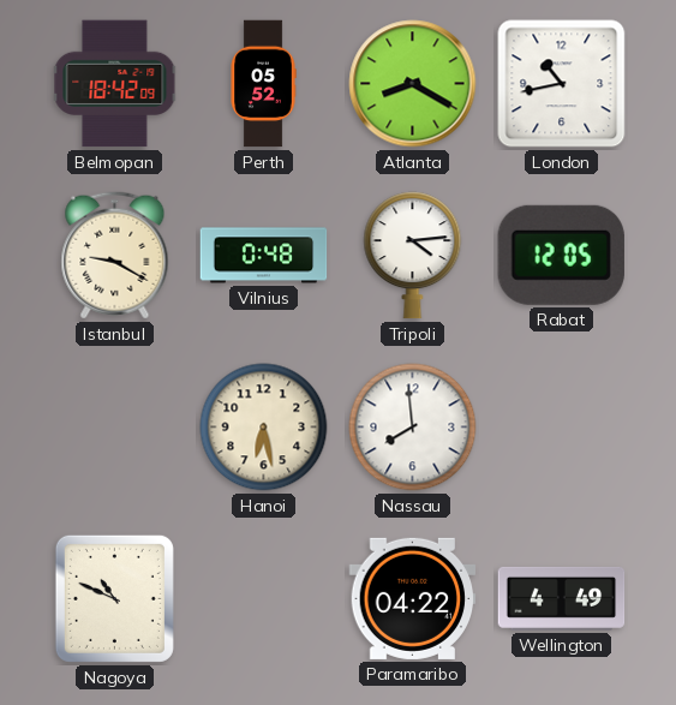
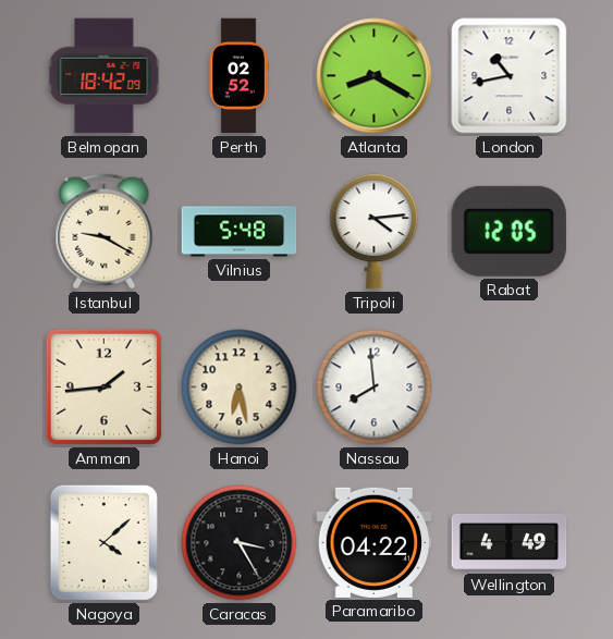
Perth: 05:52 -> 02:52 (238, 76)
Vilnius: 0:48 -> 5:48 (240, 232)
Amman: none -> 1:44 (103, 386)
Nagoya: 10:49 -> 4:08 (103, 542)
Caracas: none -> 3:25 (240, 543)
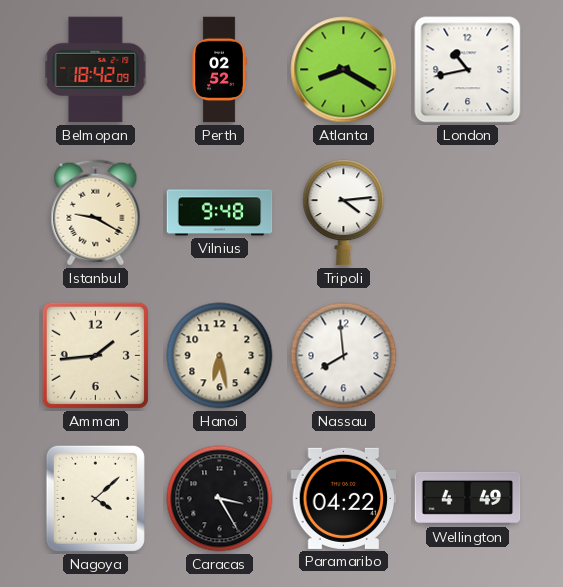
Vilnius: 5:48 -> 9:48 (220, 213)
Rabat: 12:05 -> none (508, 231)
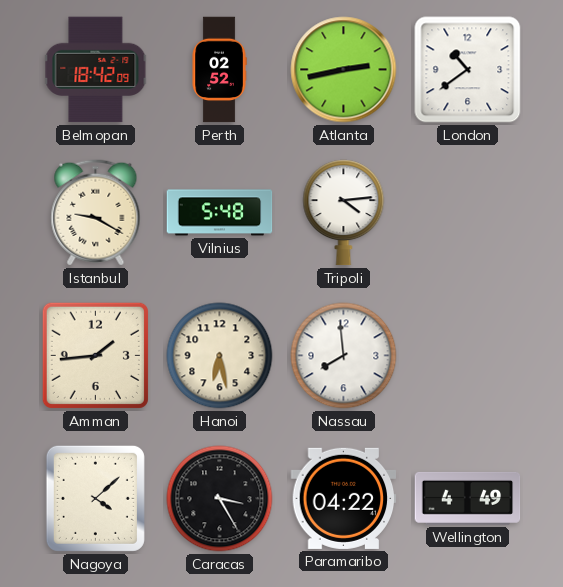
Atlanta: 8:20 -> 2:43 (344, 70)
London: 10:43 -> 10:39 (468, 70)
Vilnius: 9:48 -> 5:48 (220, 213)
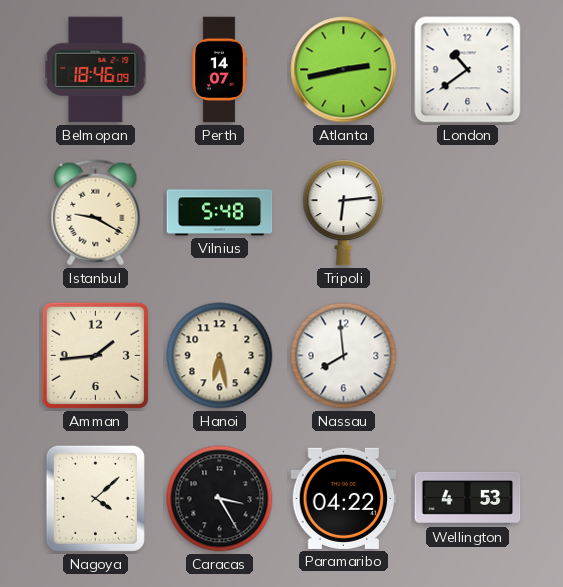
Belmopan: 18:42 -> 18:46 (96, 70)
Perth: 02:52 -> 14:07 (219, 70)
Tripoli: 4:14 -> 6:14 (344, 213)
Wellington: 4:49 -> 4:53 (468, 498)
